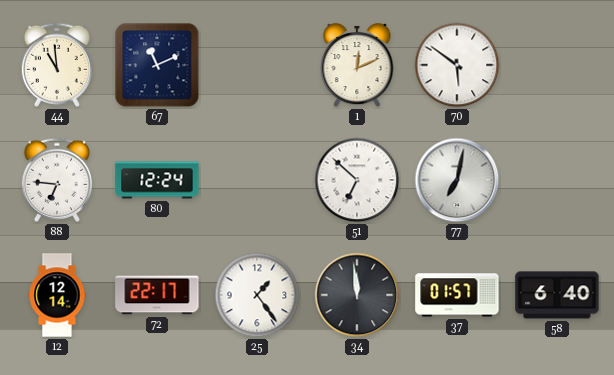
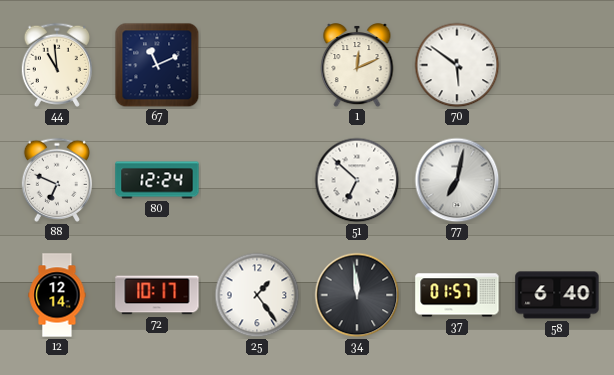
88: 6:46 -> 6:49 (56, 180)
72: 22:17 -> 10:17 (157, 295)
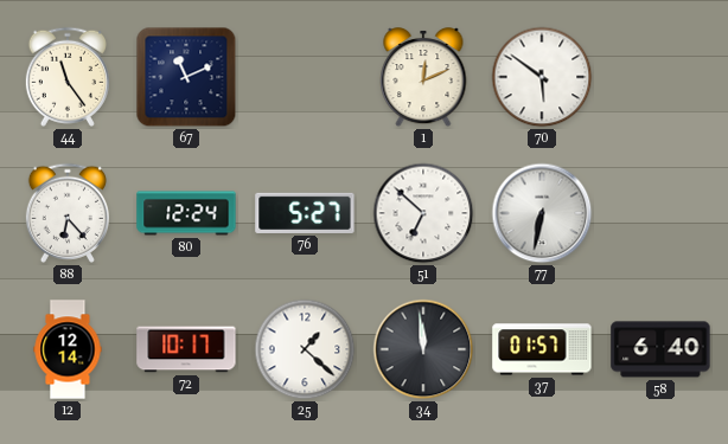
44: 10:59 -> 11:24 (66, 77)
88: 6:49 -> 6:23 (66, 213)
76: none -> 5:27 (305, 213)
77: 7:02 -> 6:32 (542, 213)
25: 1:24 -> 1:22 (305, 349)
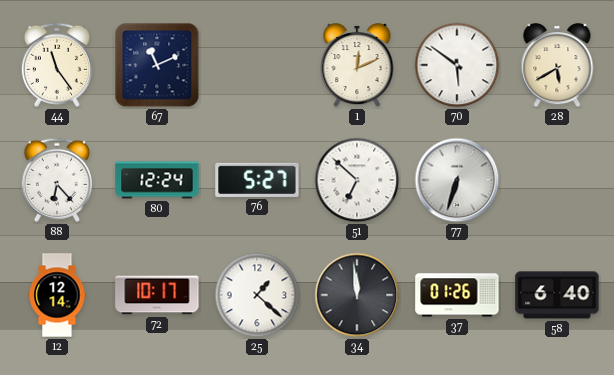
28: none -> 5:40 (557, 66)
77: 6:32 -> 6:33 (457, 180)
37: 01:57 -> 01:26 (457, 295)
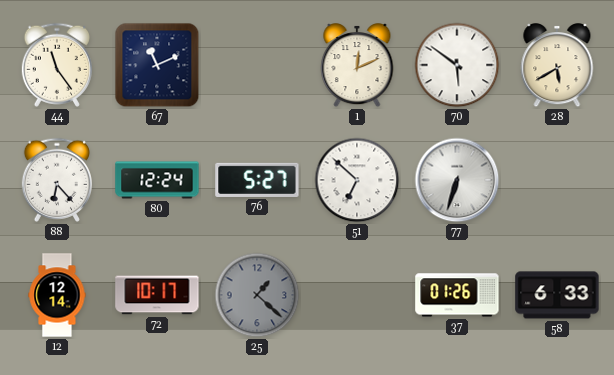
25 dial: white -> grey (257, 295)
34: 11:59 -> none (357, 295)
58: 6:40 -> 6:33 (557, 295)
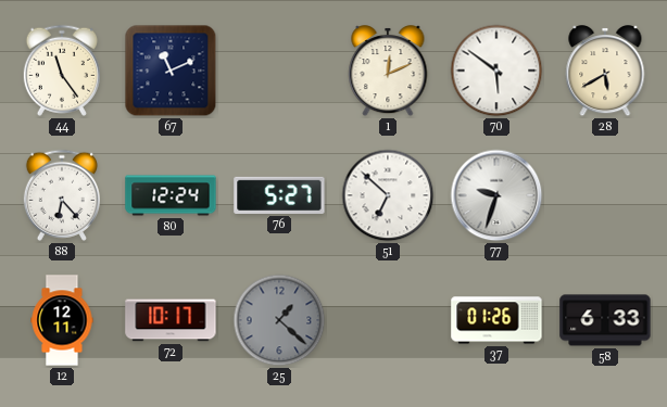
77: 6:33 -> 9:33 (496, 195)
12: 12:14 -> 12:11 (62, 320)
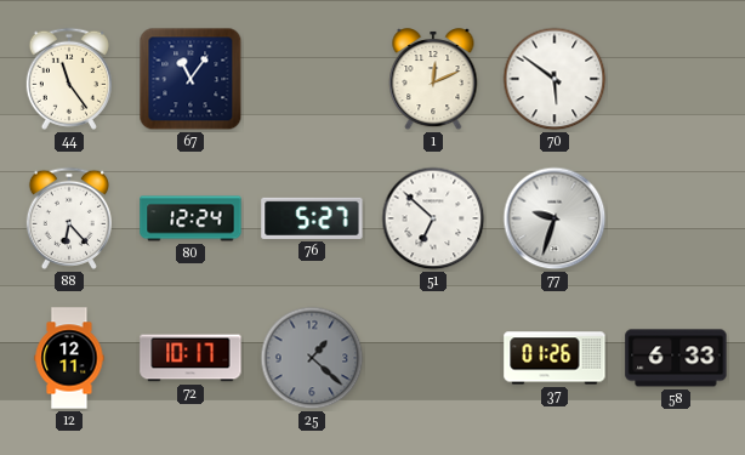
67: 11:11 -> 11:06 (190, 79)
28: 5:40 -> none (605, 72)
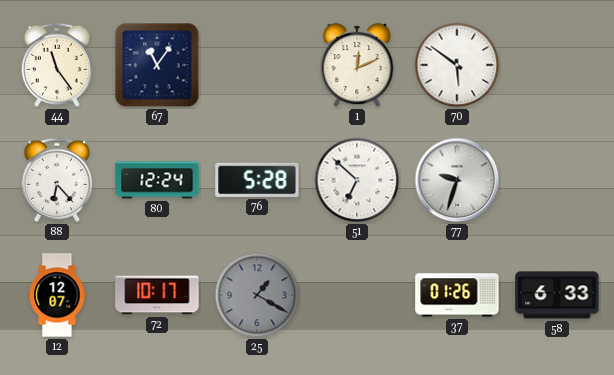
76: 5:27 -> 5:28 (257, 180)
12: 12:11 -> 12:07 (57, 295)
25: 1:22 -> 1:20 (257, 295)
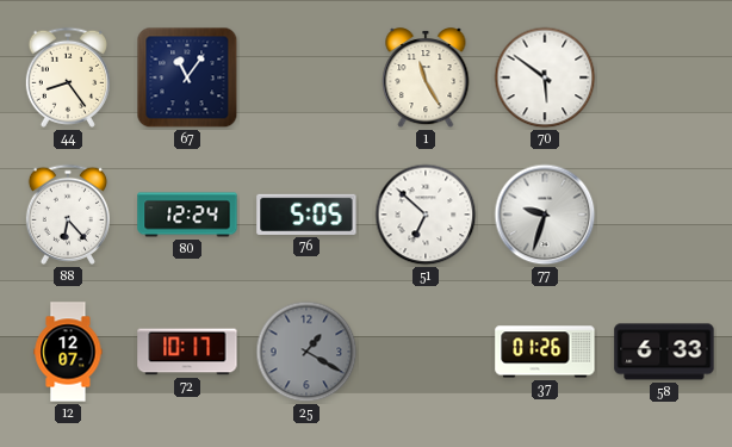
44: 11:24 -> 8:24 (67, 77)
1: 12:11 -> 11:25 (426, 79)
76: 5:28 -> 5:05 (306, 215)
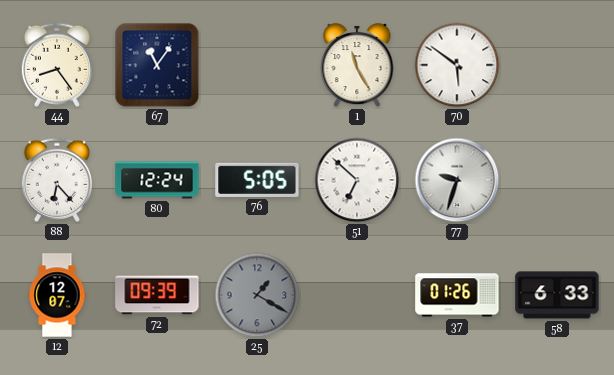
72: 10:17 -> 09:39 (157, 295)
